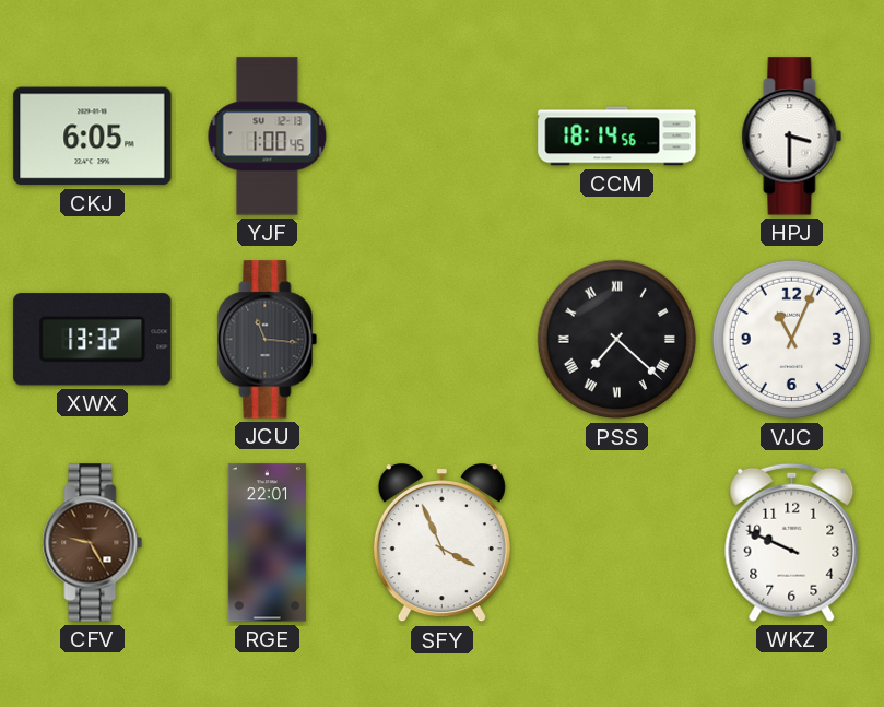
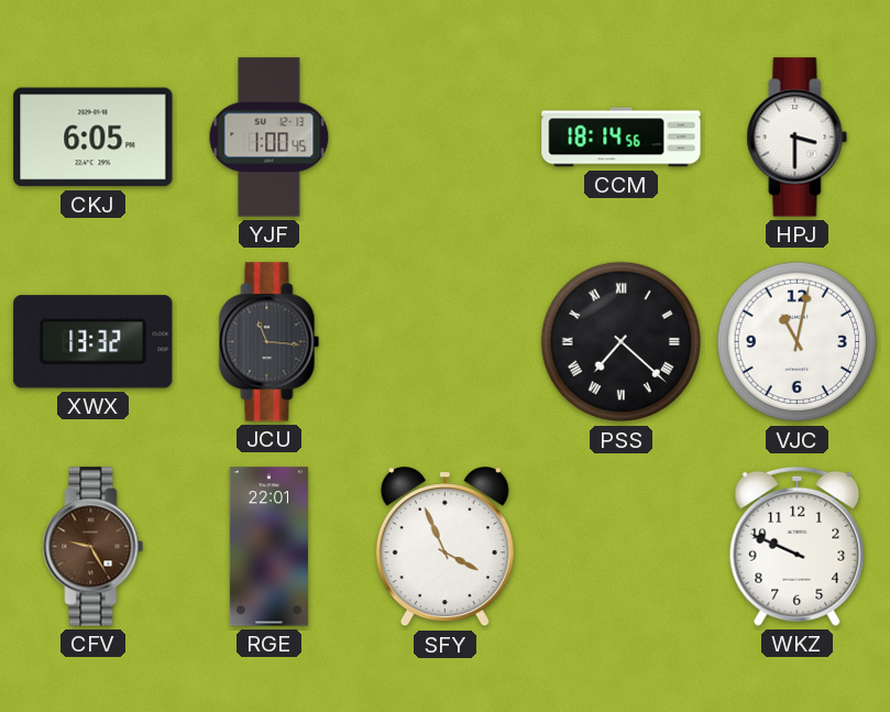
VJC: 11:04 -> 11:02 (798, 342)
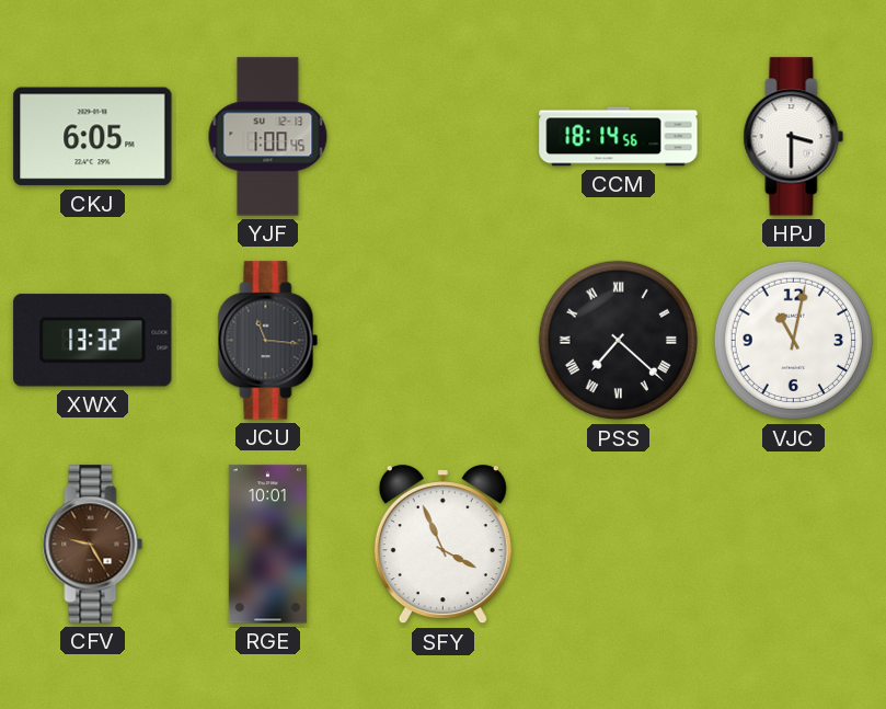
RGE: 22:01 -> 10:01 (267, 545)
WKZ: 9:49 -> none (798, 546)
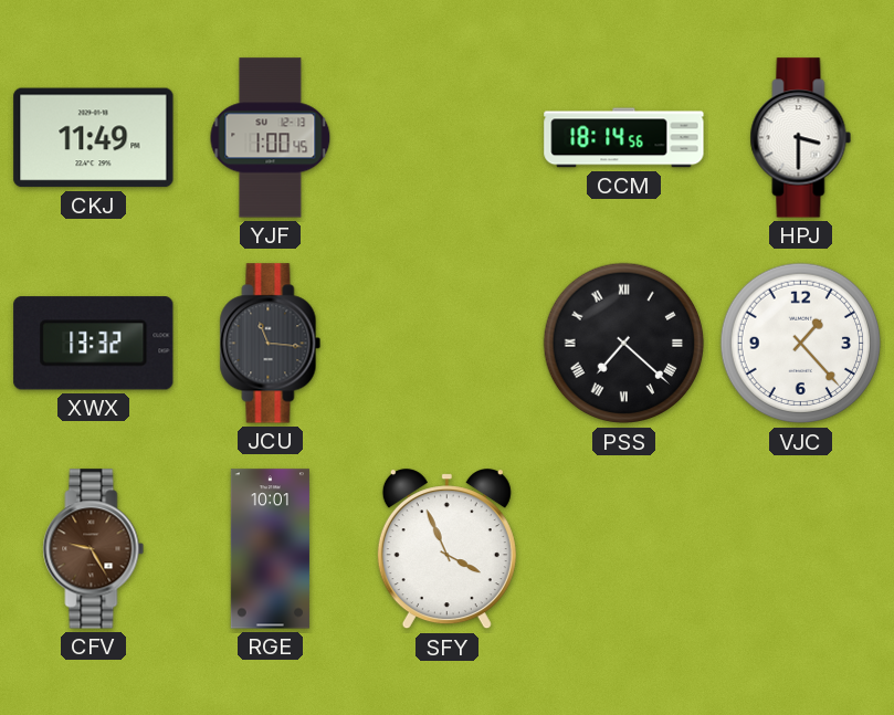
CKJ: 6:05 -> 11:49 (94, 138)
VJC: 11:02 -> 1:23 (801, 344)
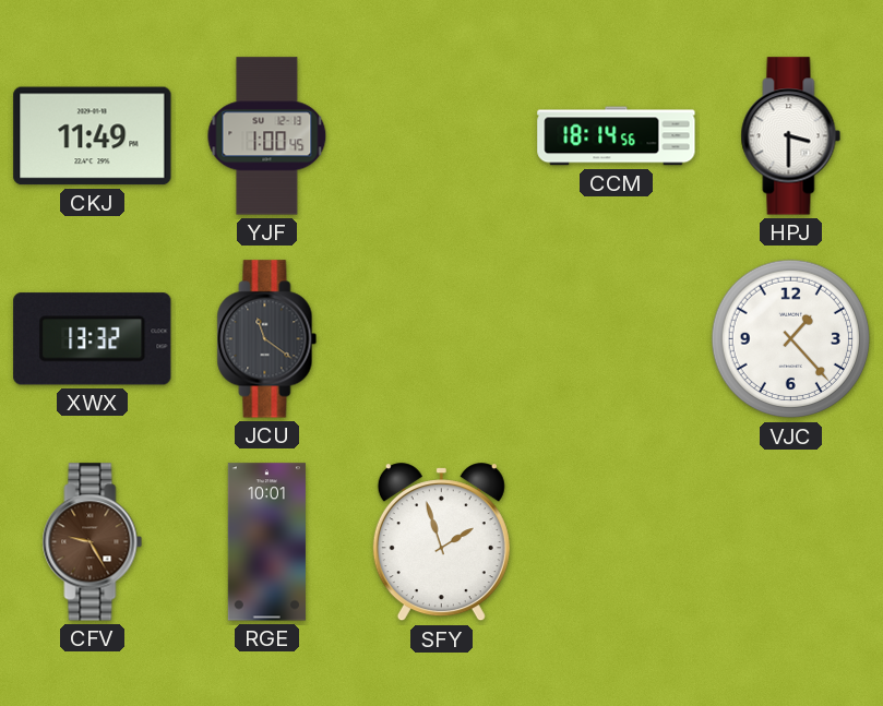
JCU: 11:16 -> 11:21 (267, 339)
PSS: 7:22 -> none (624, 344)
SFY: 3:56 -> 1:57 (441, 542)
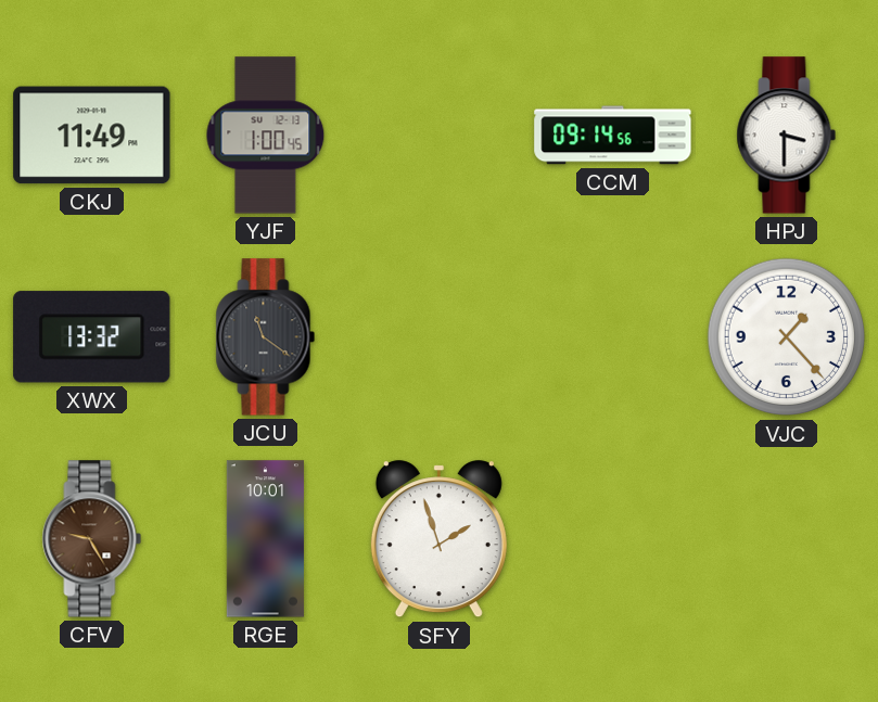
CCM: 18:14 -> 09:14 (613, 136)
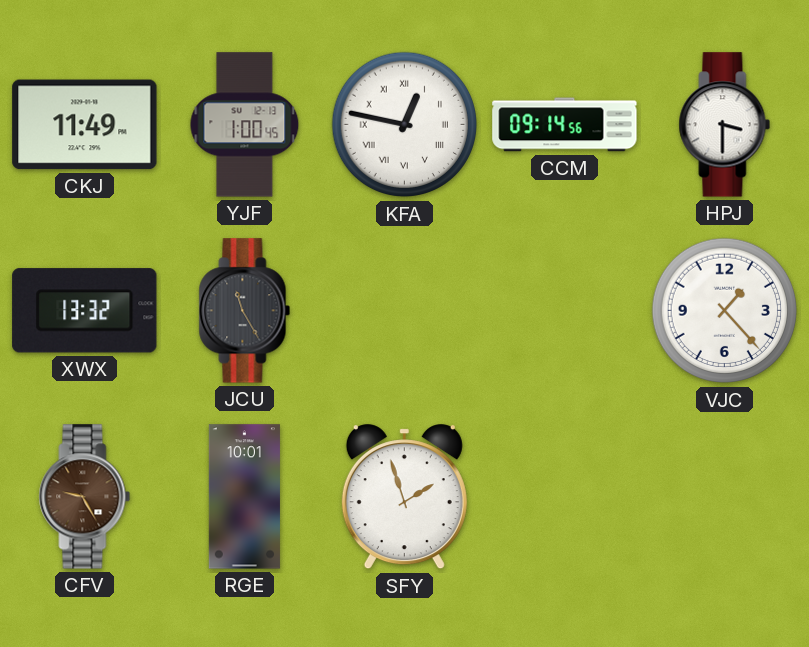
KFA: none -> 12:47 (405, 125)
JCU: 11:21 -> 11:25 (245, 311)
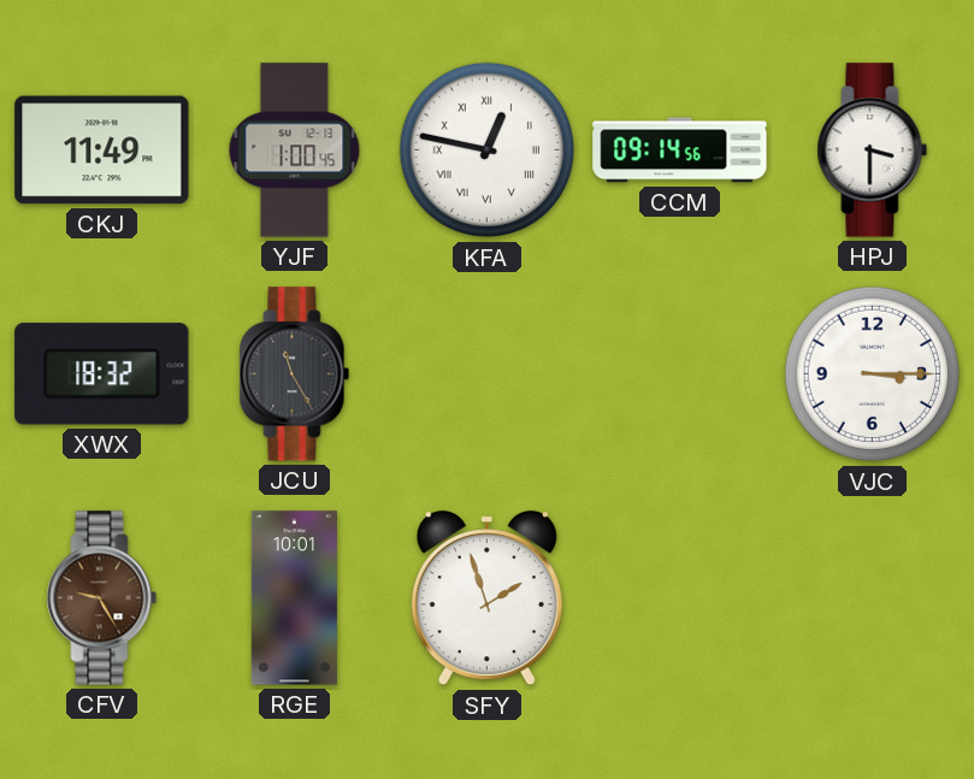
XWX: 13:32 -> 18:32 (102, 374)
VJC: 1:23 -> 3:15 (873, 374)
